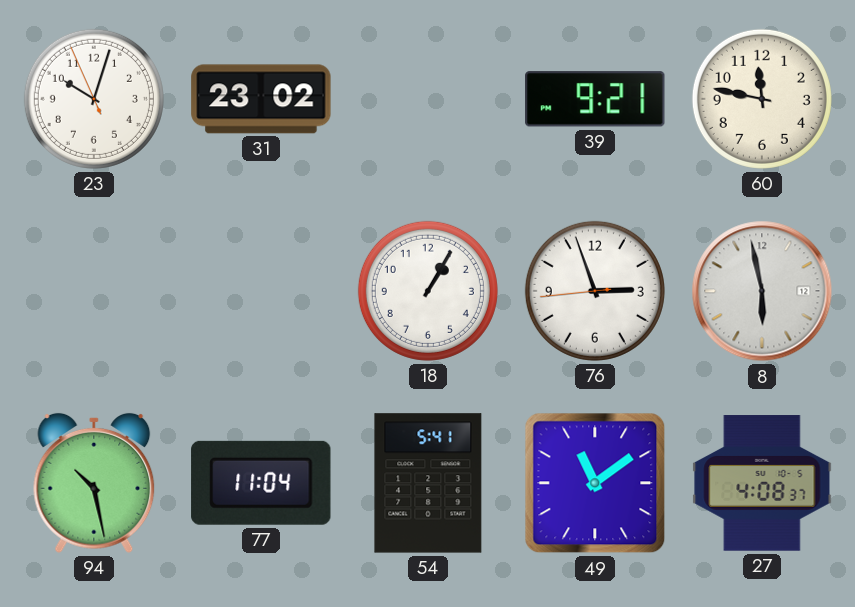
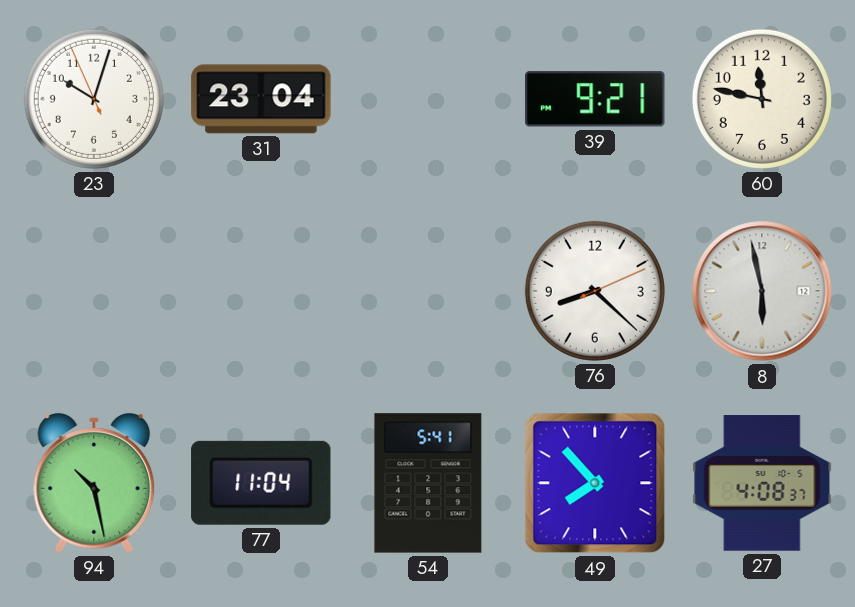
31: 23:02 -> 23:04 (261, 99)
18: 1:05 -> none (428, 291)
76: 2:56 -> 8:22 (595, 291)
49: 11:09 -> 7:53 (595, 483)
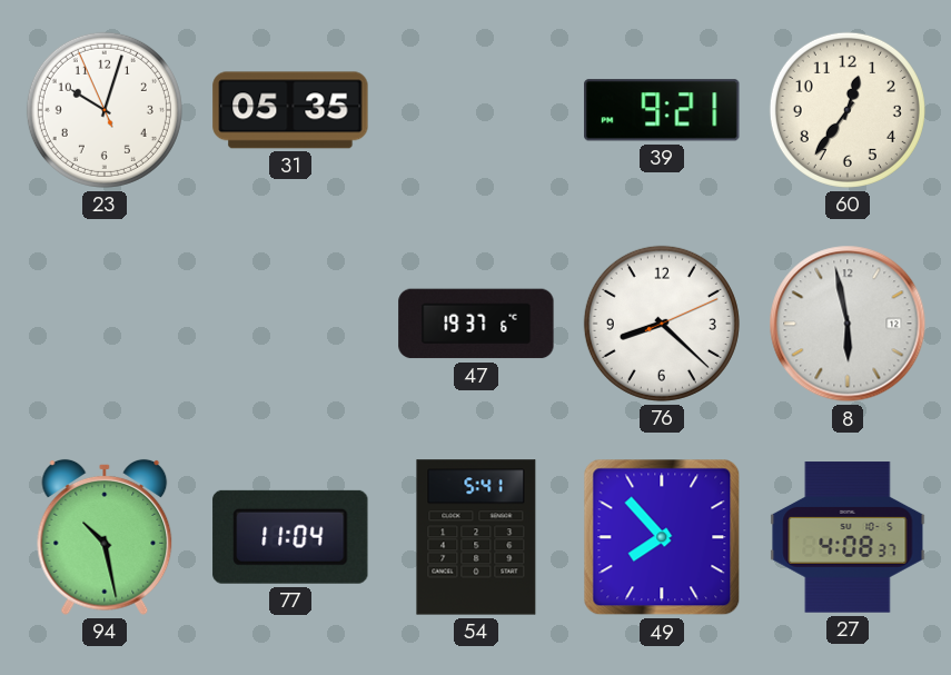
31: 23:04 -> 05:35 (290, 110)
60: 11:47 -> 12:36 (848, 110)
47: none -> 19:37 (476, 324)
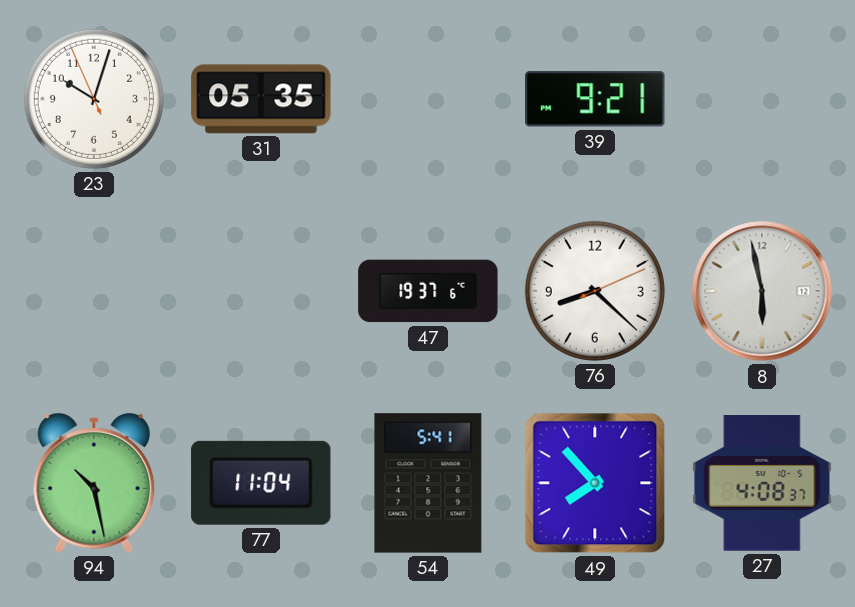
60: 12:36 -> none (848, 110)
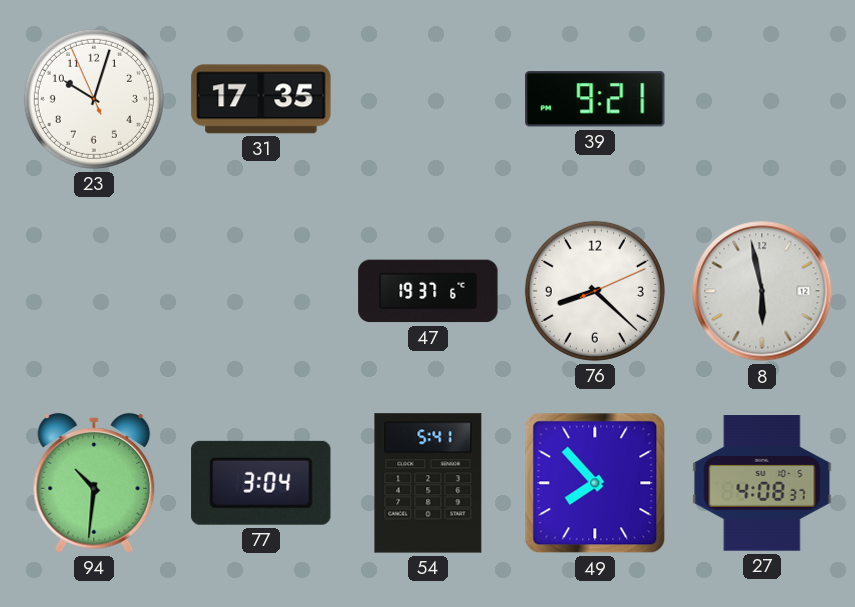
31: 05:35 -> 17:35 (261, 99)
94: 10:28 -> 10:31 (94, 483)
77: 11:04 -> 3:04 (261, 483)
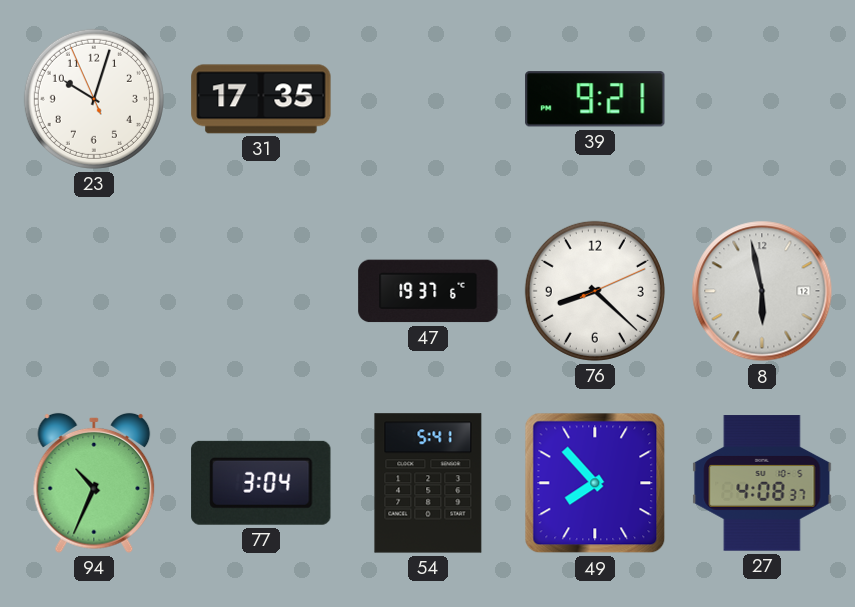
94: 10:31 -> 10:34 (94, 483)
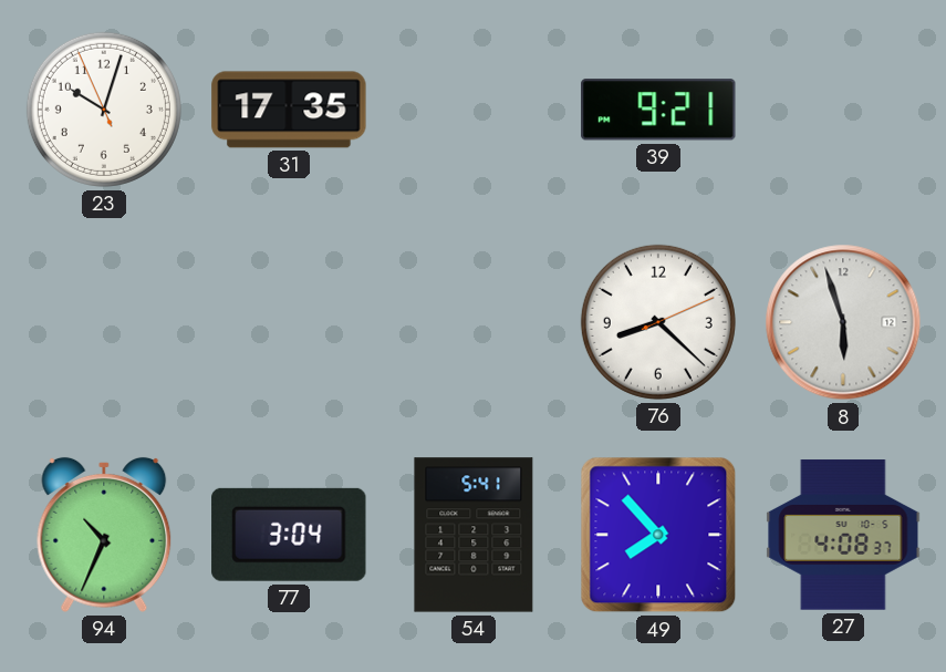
47: 19:37 -> none (428, 291)
8: 5:58 -> 5:57 (843, 322)
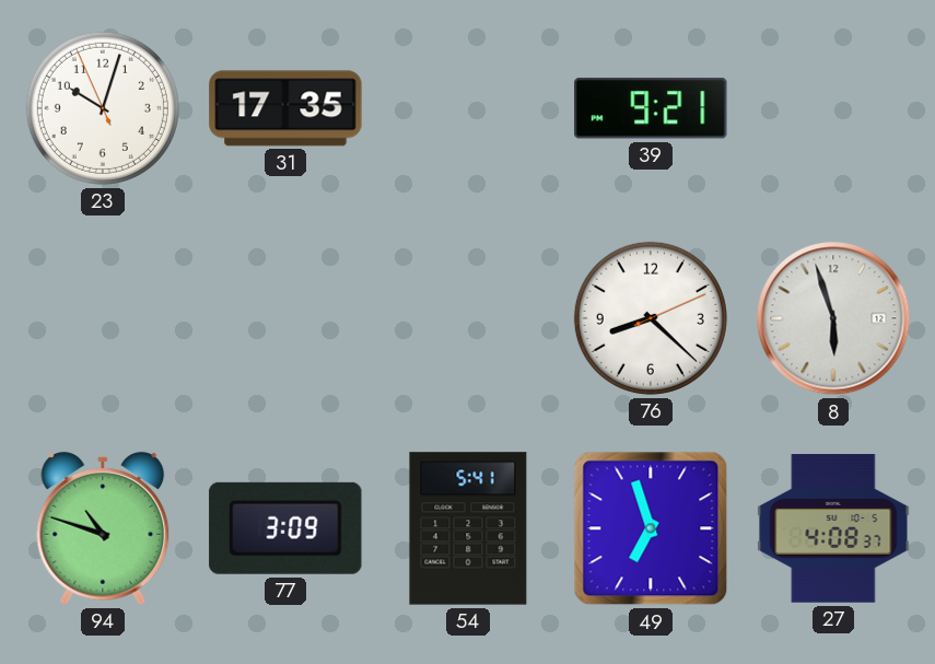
94: 10:34 -> 10:48 (103, 528)
77: 3:04 -> 3:09 (285, 528)
49: 7:53 -> 6:57 (651, 528)
